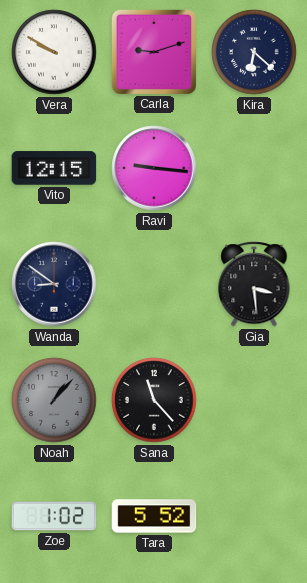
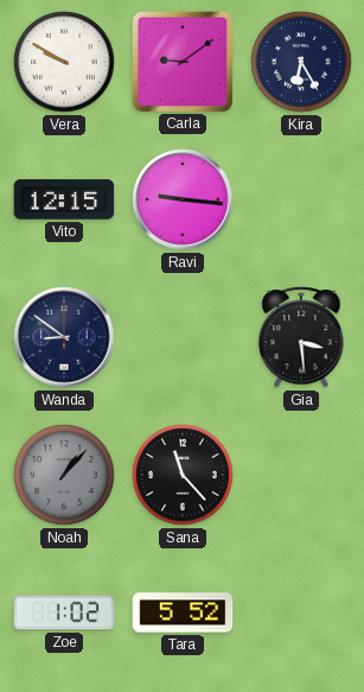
Carla: 9:12 -> 9:09 (181, 61)
Kira: 6:22 -> 6:25 (301, 62)
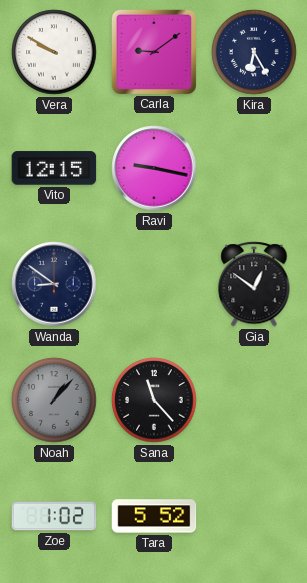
Ravi: 9:16 -> 9:17 (154, 168)
Gia: 3:29 -> 12:51 (254, 284)
